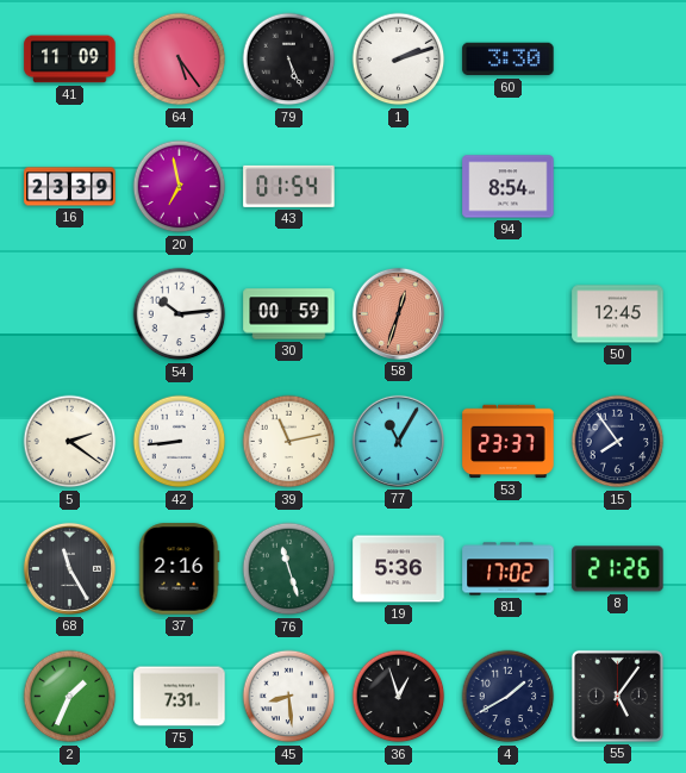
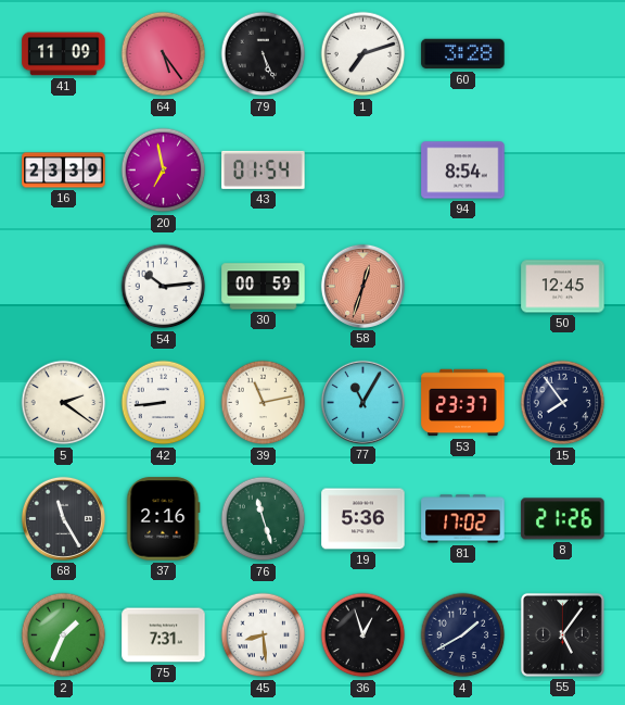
1: 2:12 -> 7:12 (363, 54)
60: 3:30 -> 3:28 (463, 54)
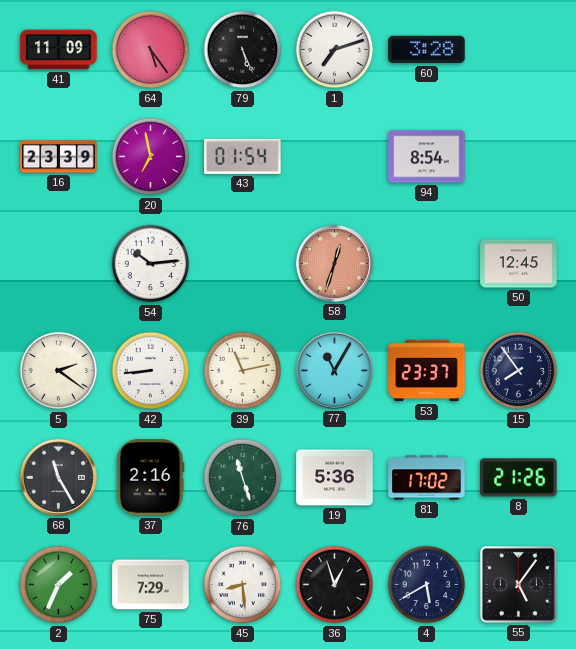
30: 00:59 -> none (264, 287)
75: 7:31 -> 7:29 (151, 585)
4: 1:40 -> 5:40 (427, 585)
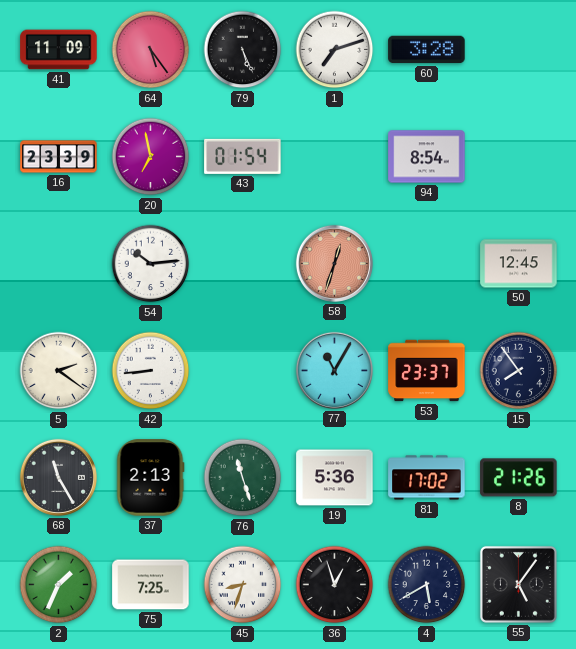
39: 11:13 -> none (243, 371)
37: 2:16 -> 2:13 (151, 478)
75: 7:29 -> 7:25 (151, 585)
45: 8:29 -> 8:33 (243, 585)
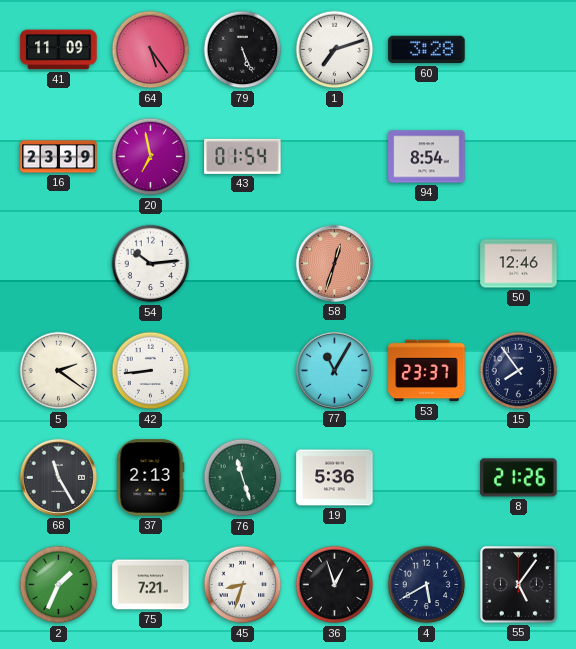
50: 12:45 -> 12:46 (519, 264)
81: 17:02 -> none (427, 478)
75: 7:25 -> 7:21 (151, 585)
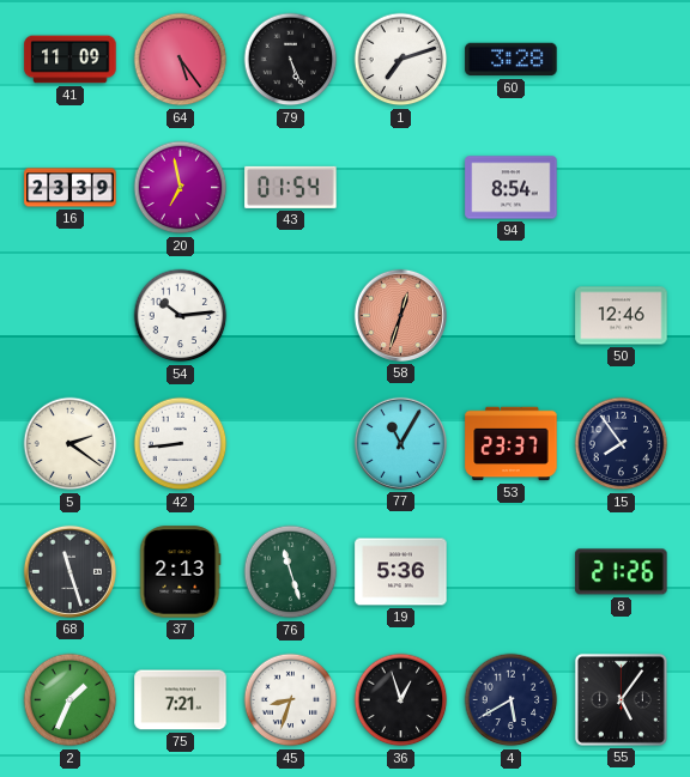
68: 11:25 -> 11:27 (69, 571)
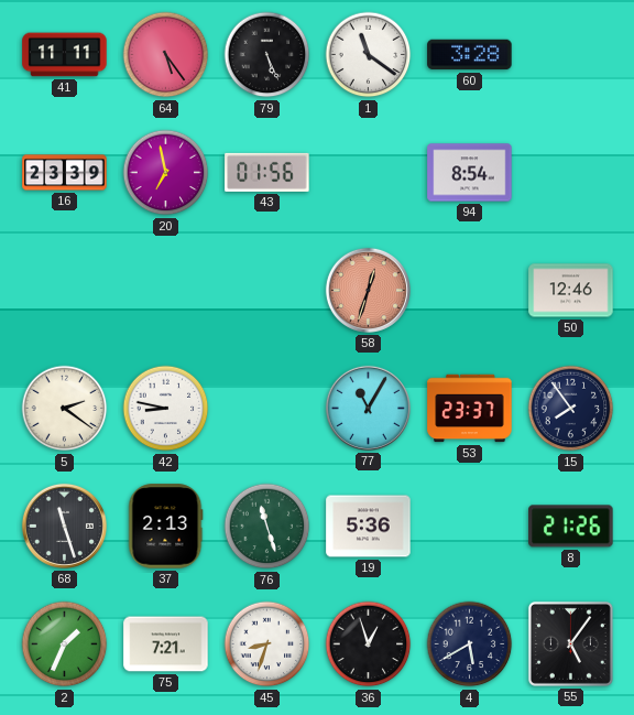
41: 11:09 -> 11:11 (65, 55)
1: 7:12 -> 11:21 (369, 55)
43: 01:54 -> 01:56 (267, 172)
54: 10:14 -> none (181, 316)
42: 8:44 -> 8:47 (166, 409)
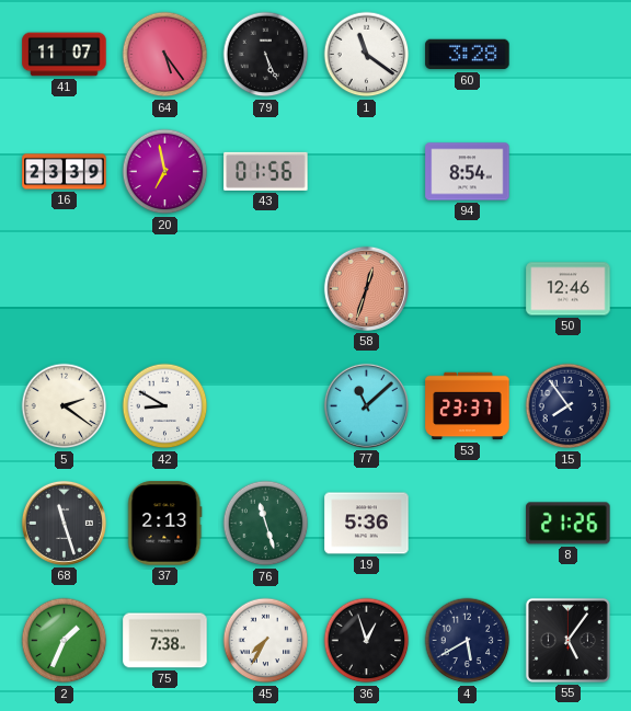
41: 11:11 -> 11:07 (65, 55)
42: 8:47 -> 8:50 (165, 406)
77: 11:05 -> 11:08 (366, 405)
75: 7:21 -> 7:38 (165, 641)
45: 8:33 -> 7:35 (266, 641)
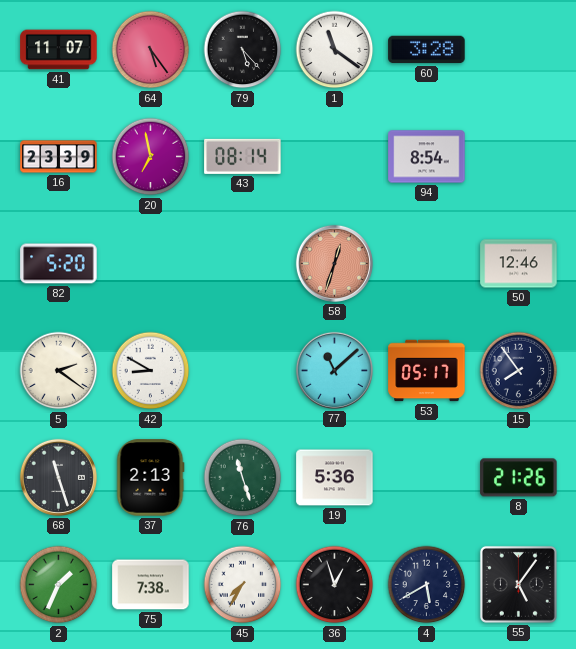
79: 5:26 -> 5:23 (243, 50)
43: 01:56 -> 08:14 (243, 156)
82: none -> 5:20 (59, 264)
53: 23:37 -> 05:17 (427, 371)
